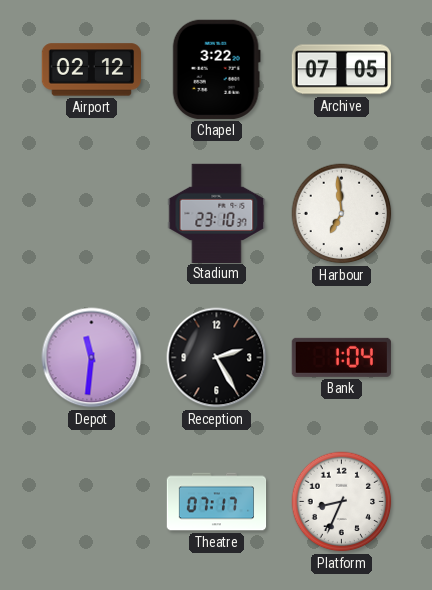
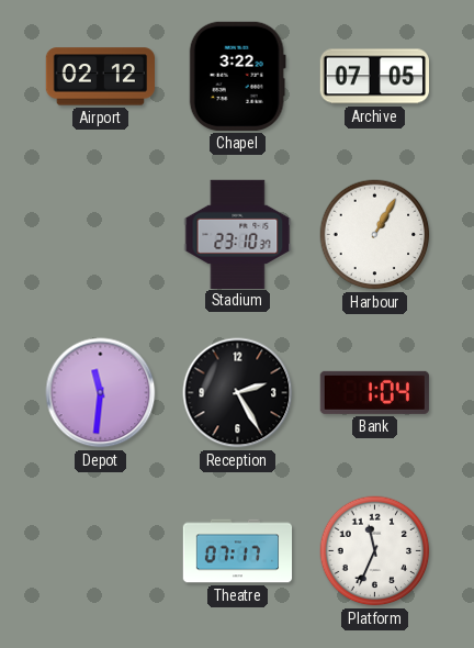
Harbour: 6:59 -> 1:05 (375, 235)
Platform: 8:34 -> 11:34 (375, 551)
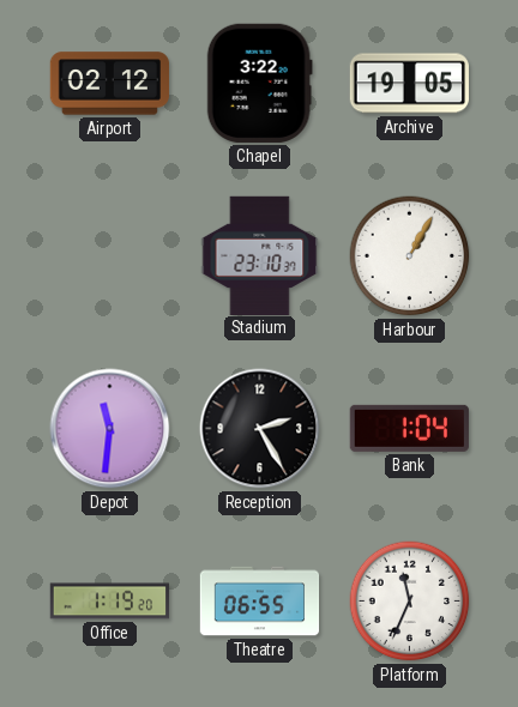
Archive: 07:05 -> 19:05 (409, 84)
Office: none -> 1:19 (109, 602)
Theatre: 07:17 -> 06:55 (260, 602)
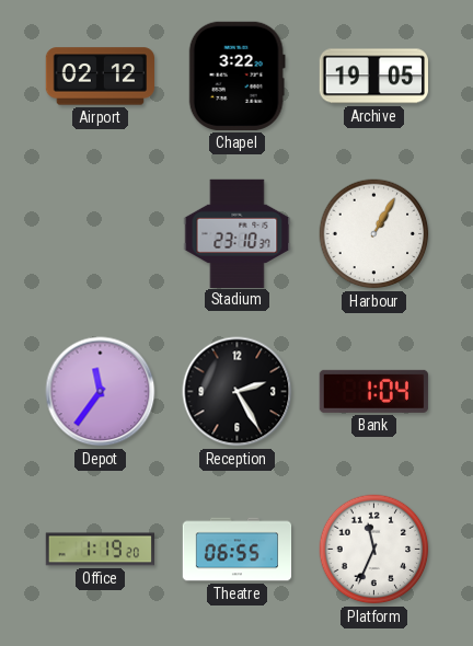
Depot: 11:31 -> 11:36 (101, 392)
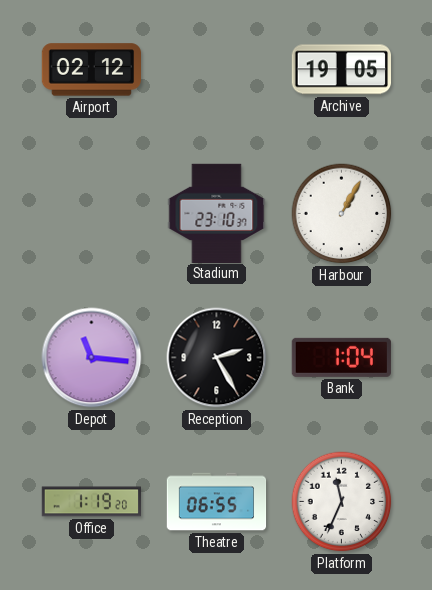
Chapel: 3:22 -> none (236, 76)
Depot: 11:36 -> 11:16 (92, 358)
